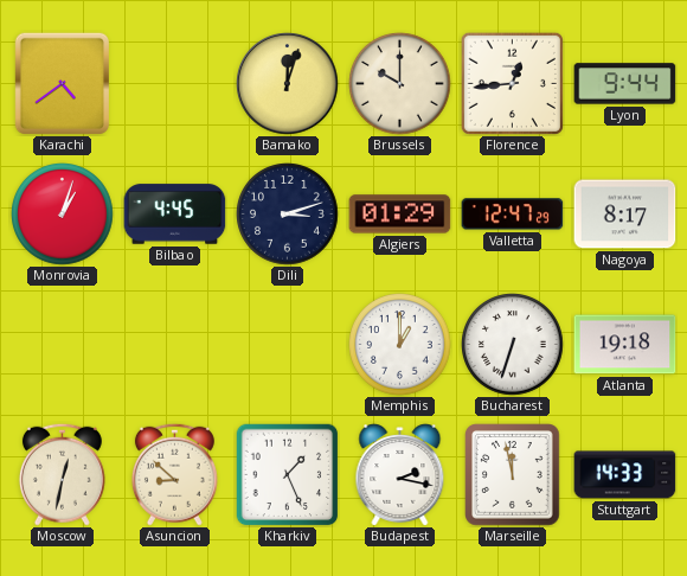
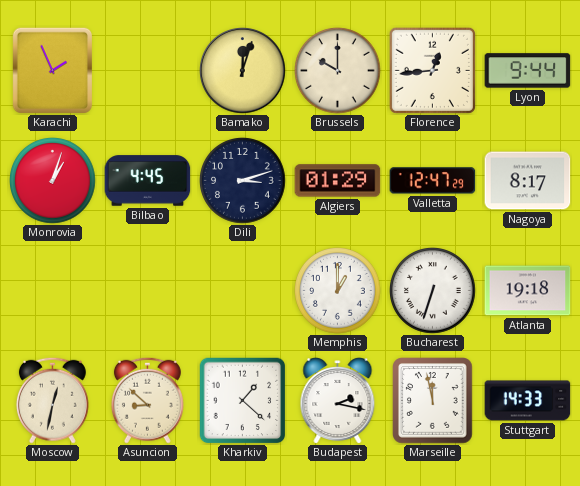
Karachi: 4:39 -> 1:56 (52, 70)
Kharkiv: 1:26 -> 1:22 (242, 400)
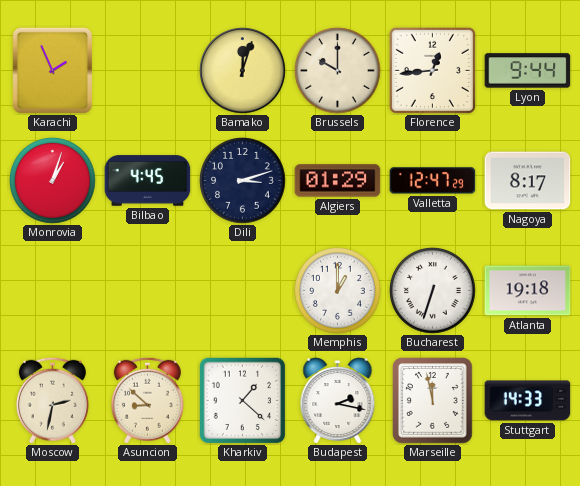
Moscow: 12:32 -> 2:32 (52, 400)
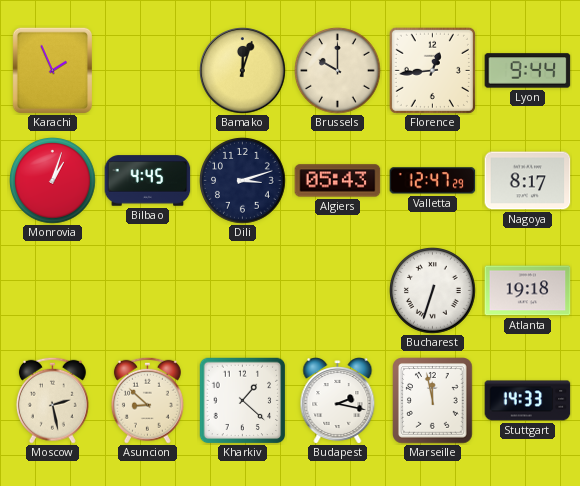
Algiers: 01:29 -> 05:43 (338, 181)
Memphis: 1:00 -> none (338, 291)
Moscow: 2:32 -> 2:28 (52, 400)
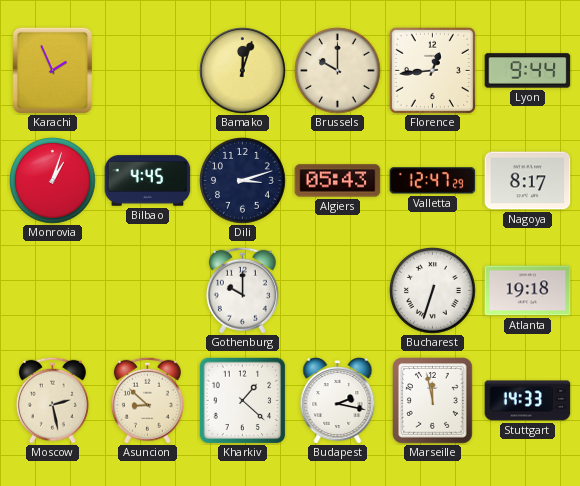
Gothenburg: none -> 10:00 (242, 290)
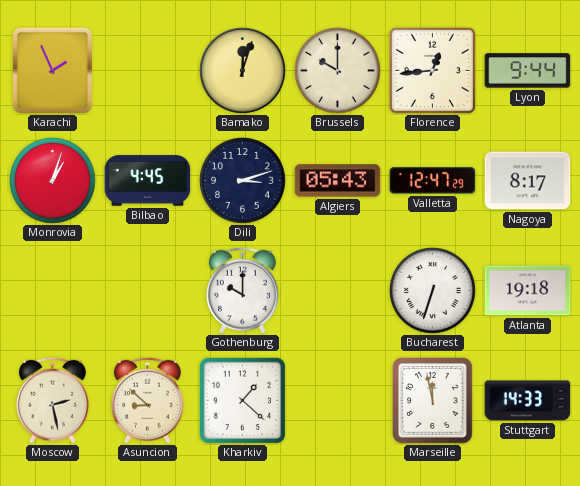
Budapest: 2:17 -> none (338, 401)
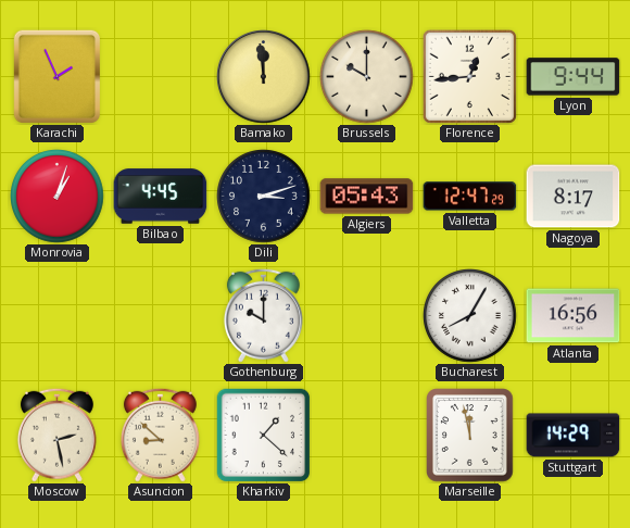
Bamako: 12:03 -> 11:59 (264, 77)
Bucharest: 6:33 -> 8:05 (470, 316)
Atlanta: 19:18 -> 16:56 (574, 316)
Stuttgart: 14:33 -> 14:29 (574, 436)
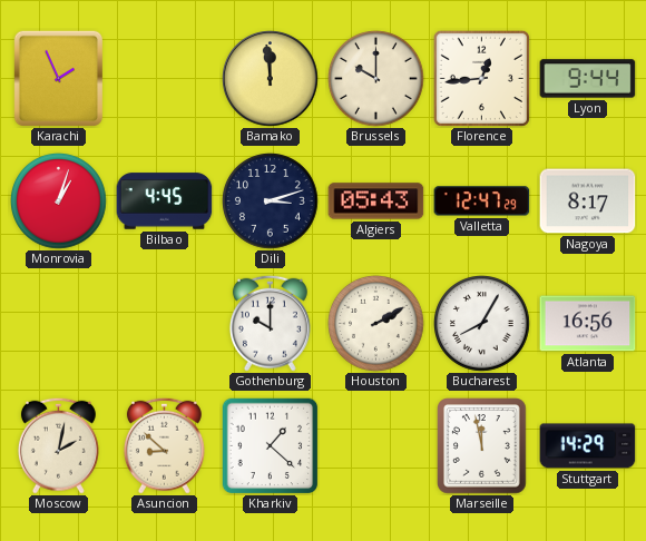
Houston: none -> 2:10 (376, 324)
Moscow: 2:28 -> 2:02 (58, 445)
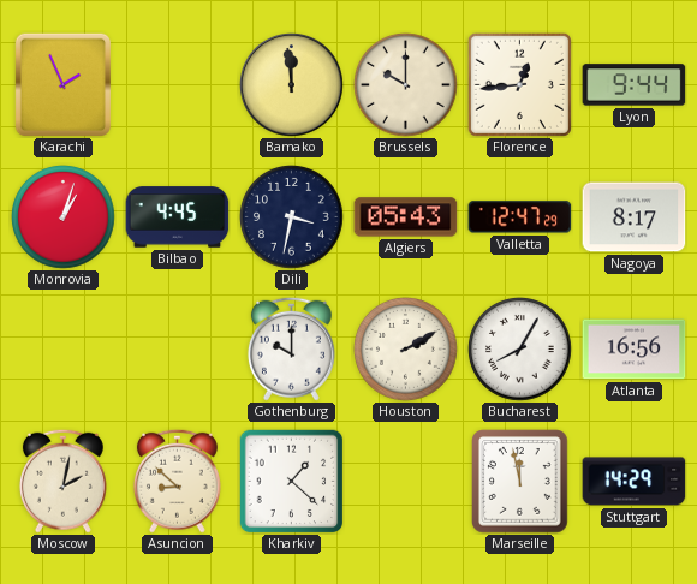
Dili: 3:12 -> 3:32 (292, 217)
